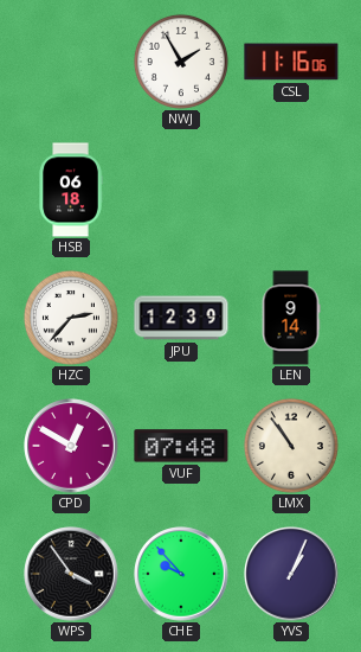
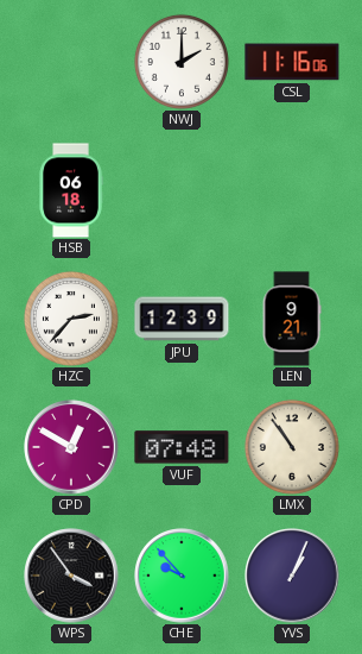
NWJ: 1:55 -> 2:00 (182, 62)
LEN: 9:14 -> 9:21 (292, 319)
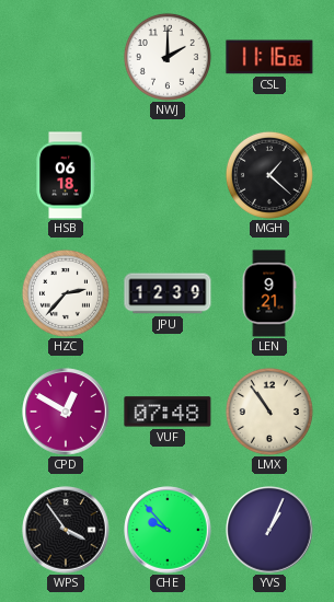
MGH: none -> 1:22 (269, 175)
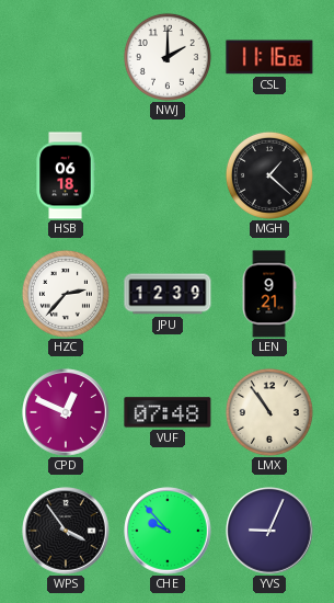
CPD: 12:50 -> 12:49 (66, 412)
YVS: 1:04 -> 9:04 (269, 531)
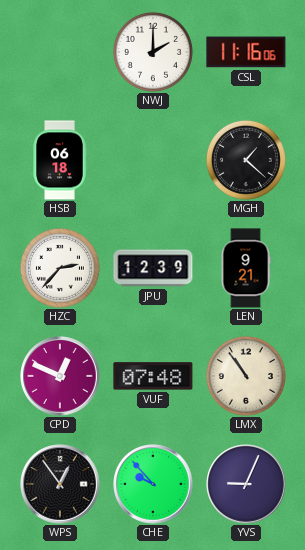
WPS: 3:54 -> 12:54 (60, 484)
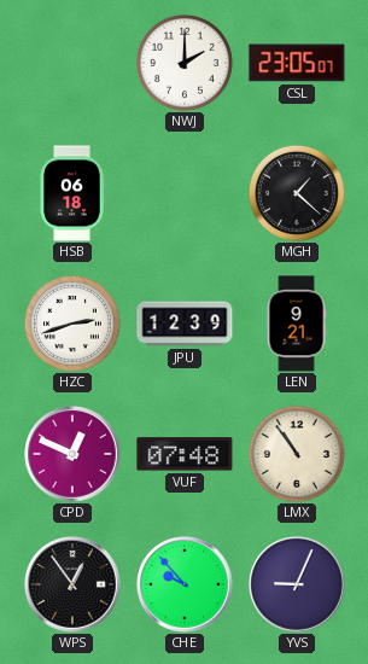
CSL: 11:16 -> 23:05 (297, 63)
HZC: 2:37 -> 2:42 (72, 324)
